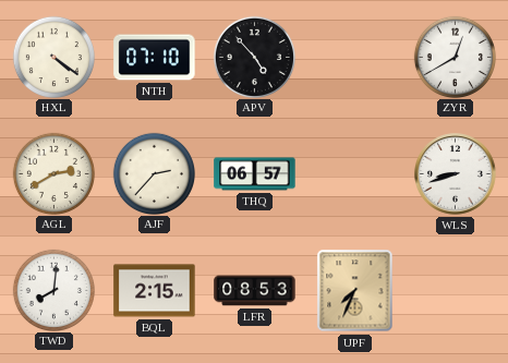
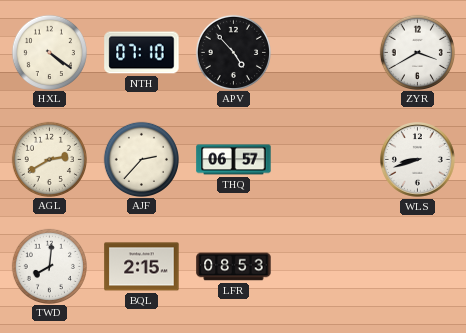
ZYR: 12:40 -> 3:40 (417, 52)
UPF: 7:34 -> none (355, 291)
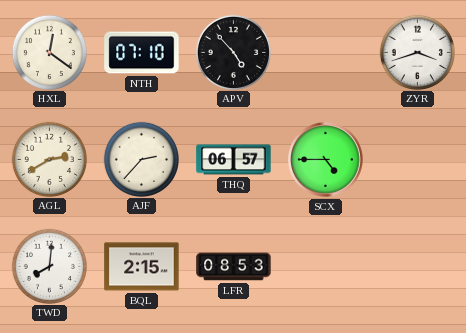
HXL: 4:21 -> 12:21 (49, 52)
ZYR: 3:40 -> 3:42 (417, 52)
SCX: none -> 4:45 (326, 160)
WLS: 8:42 -> none (418, 160)
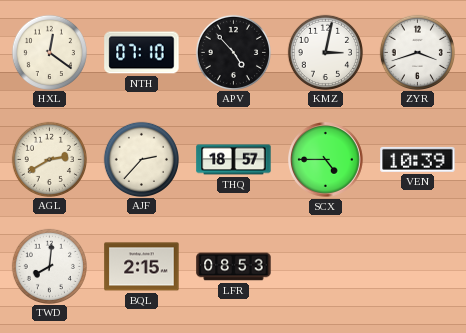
KMZ: none -> 3:02 (325, 52)
THQ: 06:57 -> 18:57 (234, 160)
VEN: none -> 10:39 (418, 159)
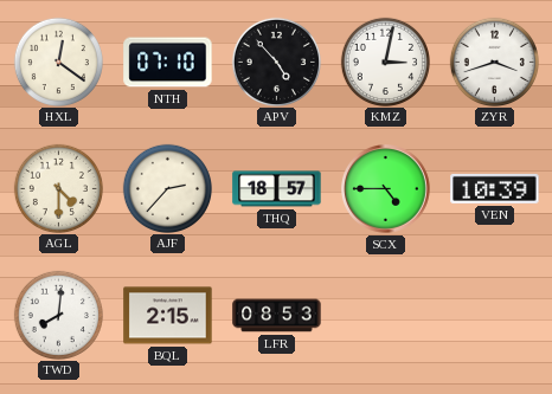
AGL: 2:40 -> 4:30 (58, 188)
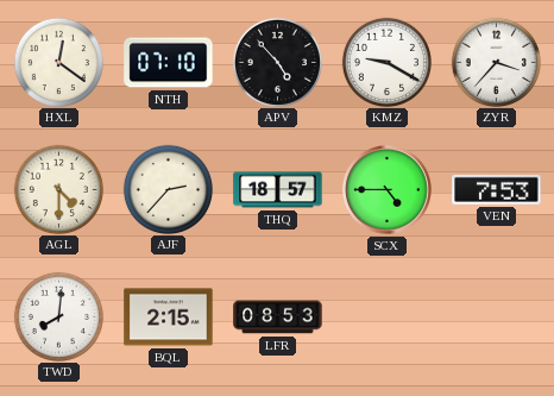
KMZ: 3:02 -> 9:20 (386, 62)
ZYR: 3:42 -> 3:37 (496, 62)
VEN: 10:39 -> 7:53 (497, 189)
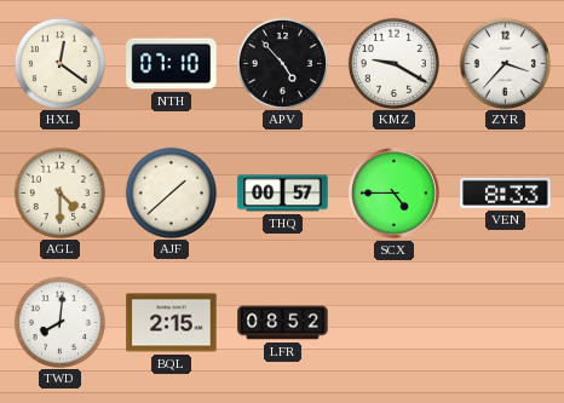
AJF: 2:37 -> 1:38 (171, 192)
THQ: 18:57 -> 00:57 (283, 194)
VEN: 7:53 -> 8:33 (506, 192)
LFR: 08:53 -> 08:52 (283, 323)
